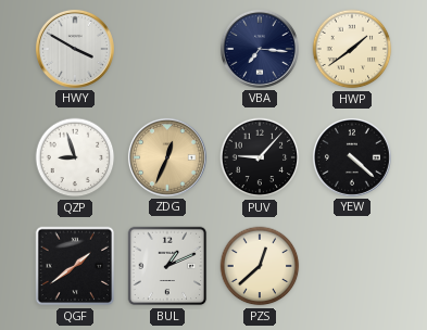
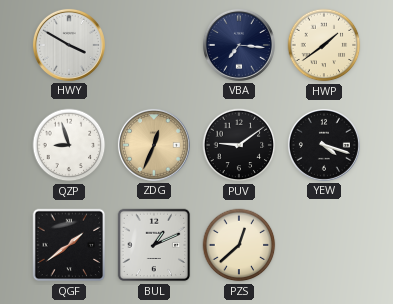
PUV: 9:07 -> 9:09 (239, 145)
YEW: 4:22 -> 4:18 (324, 145)
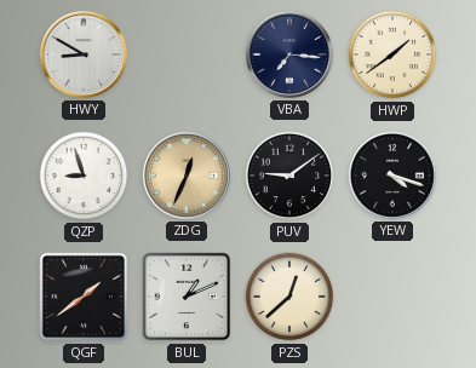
HWY: 3:50 -> 8:50 (84, 54)
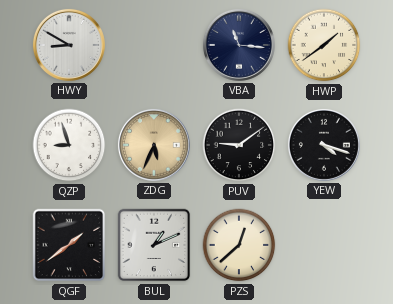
VBA: 7:16 -> 11:16 (239, 45)
ZDG: 12:34 -> 5:34 (154, 145)
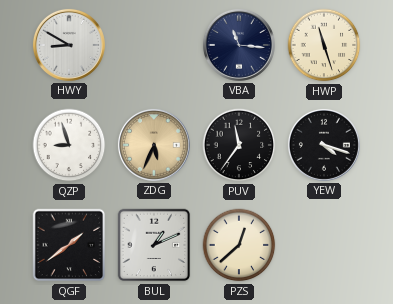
HWP: 1:39 -> 11:27 (324, 45)
PUV: 9:09 -> 11:36 (239, 145)
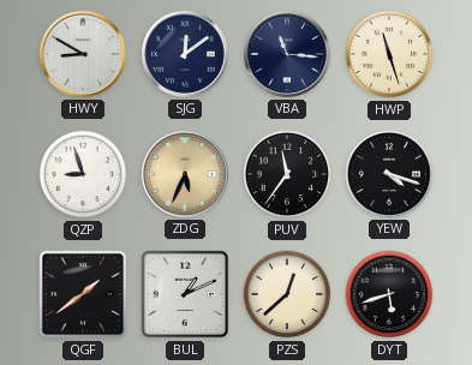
SJG: none -> 12:09 (185, 54)
DYT: none -> 5:42 (389, 294)
